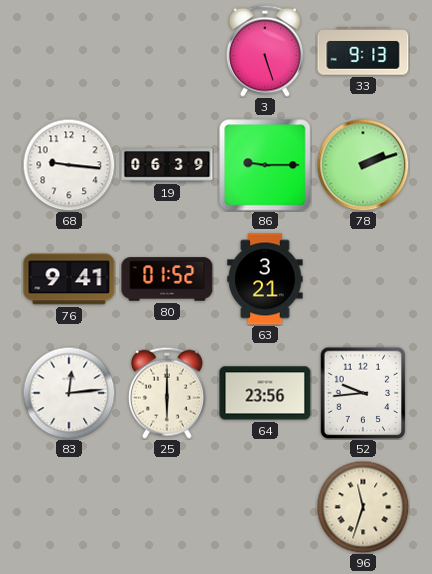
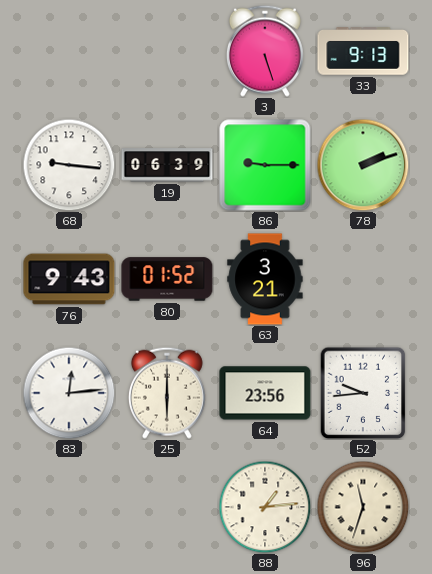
76: 9:41 -> 9:43 (69, 279)
88: none -> 1:14 (265, 507)
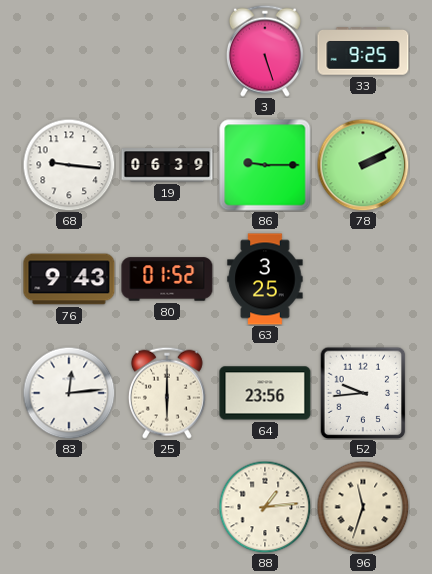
33: 9:13 -> 9:25 (363, 51)
78: 2:12 -> 2:10 (363, 165)
63: 3:21 -> 3:25 (265, 279)
